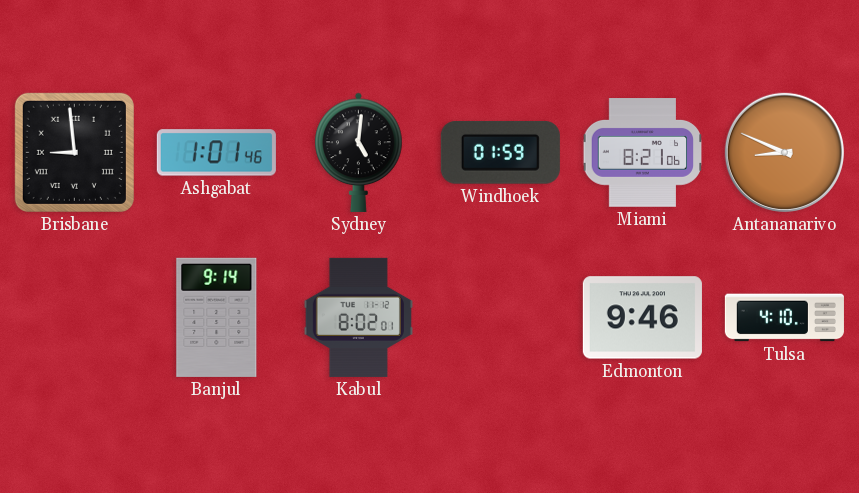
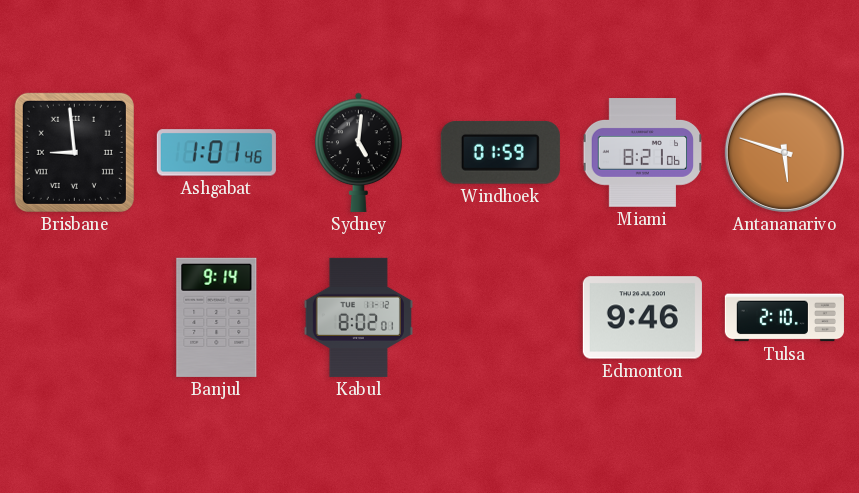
Antananarivo: 8:49 -> 5:48 (784, 152)
Tulsa: 4:10 -> 2:10 (784, 318)
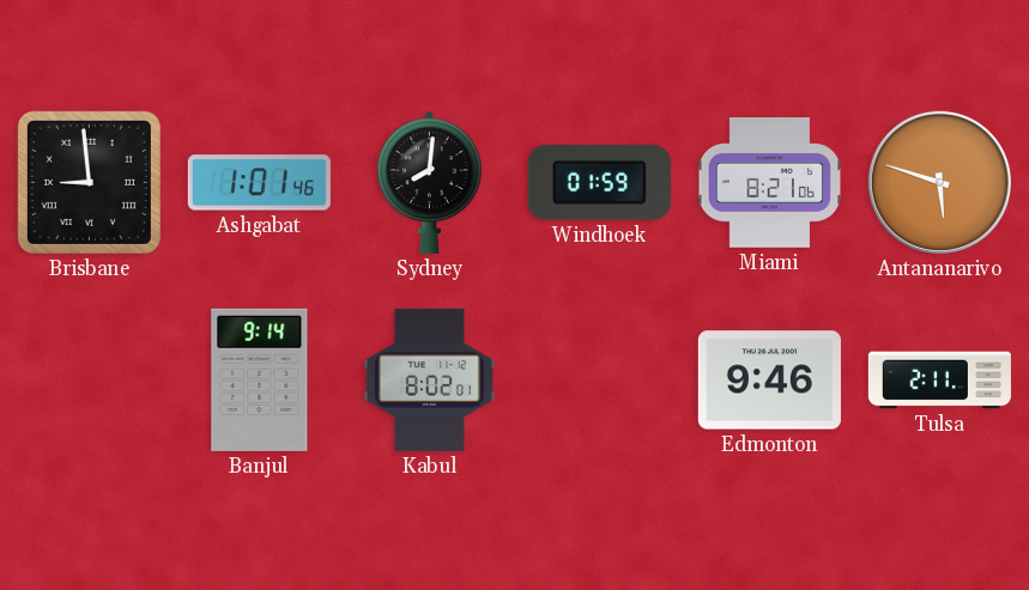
Sydney: 5:01 -> 8:01 (430, 182)
Tulsa: 2:10 -> 2:11 (939, 381)
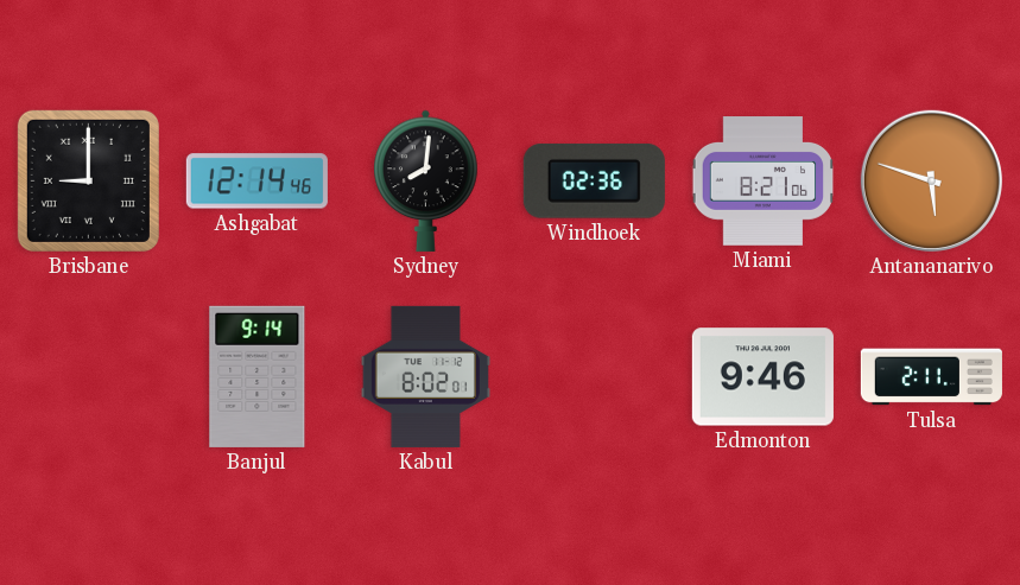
Brisbane: 8:59 -> 9:00 (88, 180)
Ashgabat: 1:01 -> 12:14 (256, 182)
Windhoek: 01:59 -> 02:36 (594, 180)
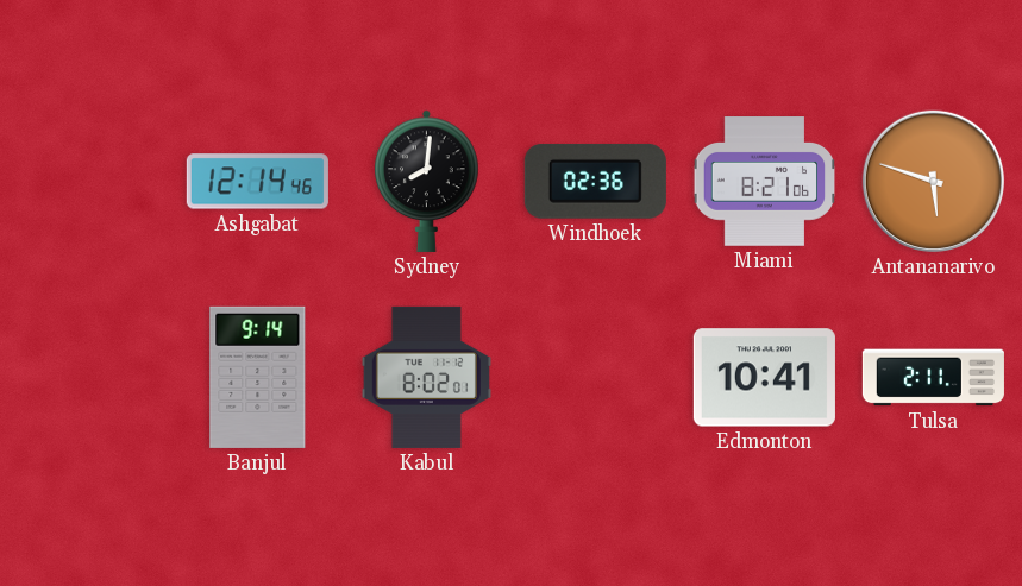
Brisbane: 9:00 -> none (88, 180)
Edmonton: 9:46 -> 10:41 (764, 378)
